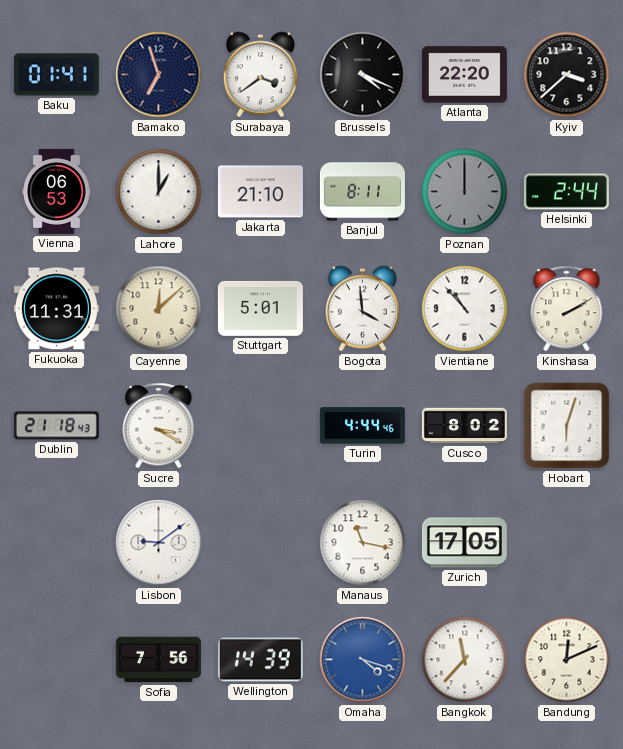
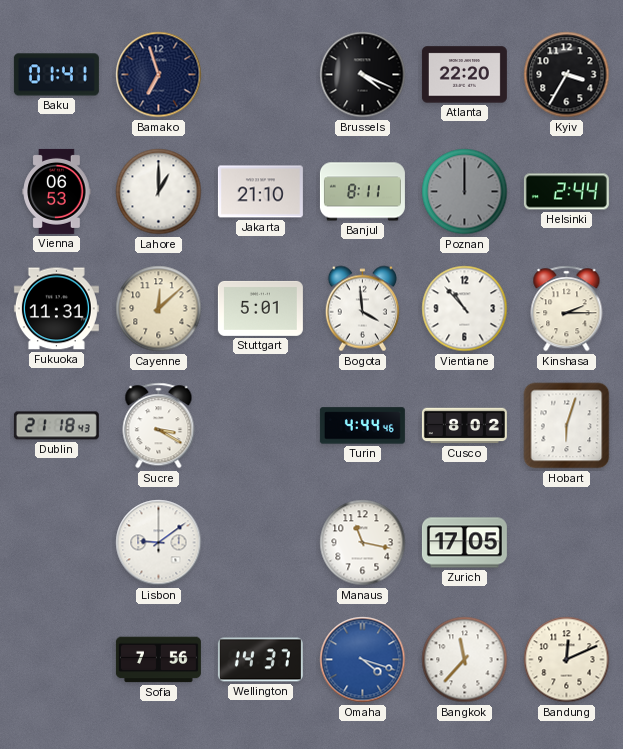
Surabaya: 3:39 -> none (260, 75)
Kyiv: 3:38 -> 3:35 (567, 75)
Kinshasa: 2:10 -> 2:15 (567, 309)
Wellington: 14:39 -> 14:37 (260, 660)
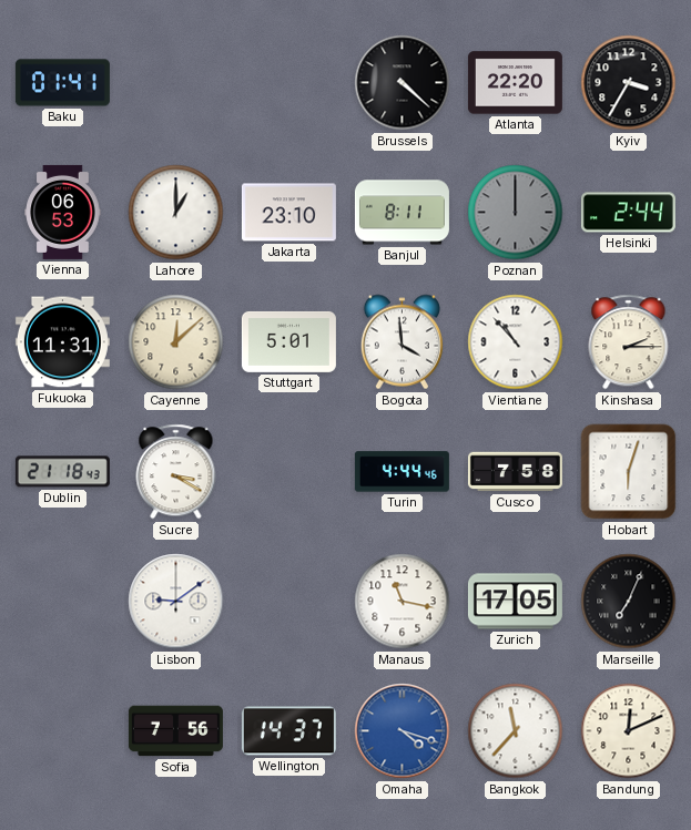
Bamako: 6:57 -> none (159, 75)
Brussels: 4:19 -> 4:22 (403, 83)
Jakarta: 21:10 -> 23:10 (288, 213)
Cusco: 8:02 -> 7:58 (515, 472)
Marseille: none -> 7:04 (629, 602)
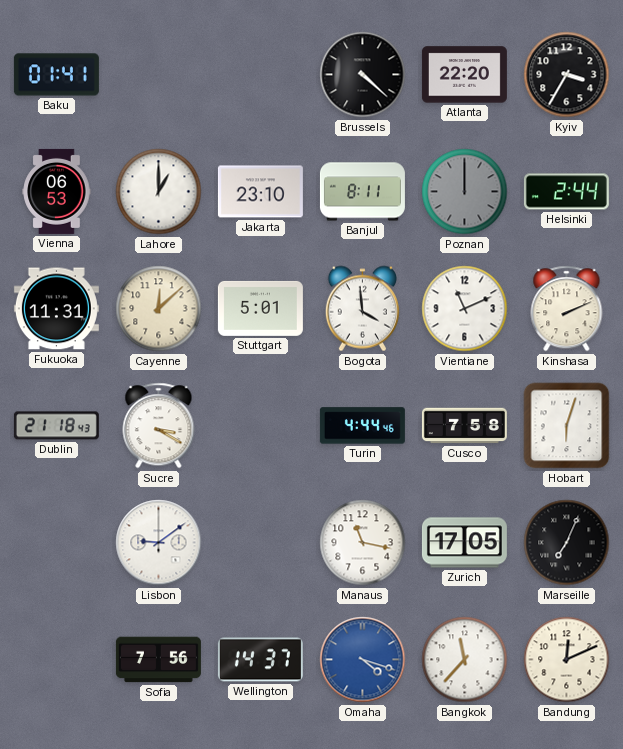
Vientiane: 10:53 -> 11:11 (465, 309)
Kinshasa: 2:15 -> 2:11 (567, 309)
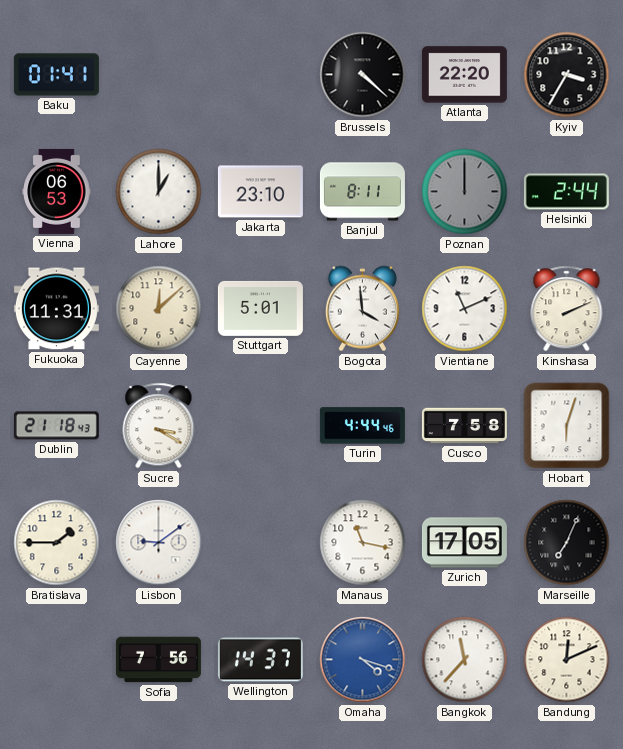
Bratislava: none -> 1:45 (57, 543)
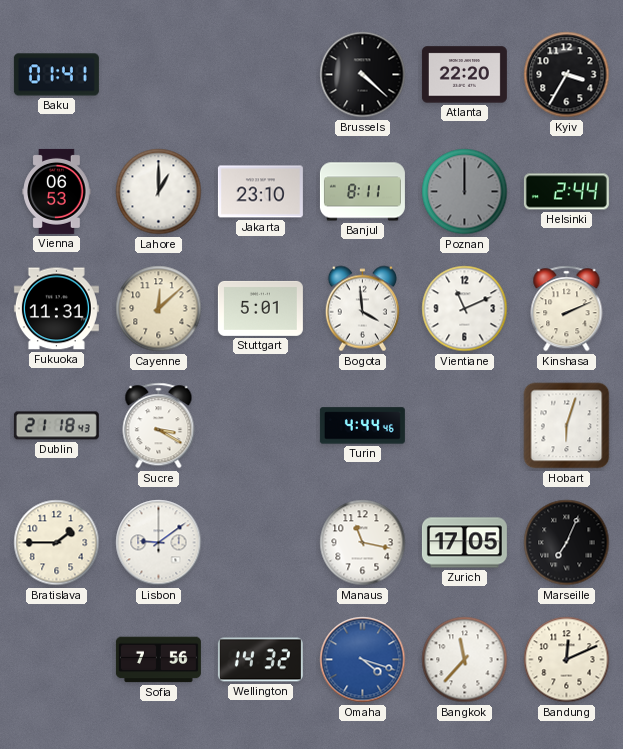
Cusco: 7:58 -> none (464, 426)
Wellington: 14:37 -> 14:32 (260, 660)
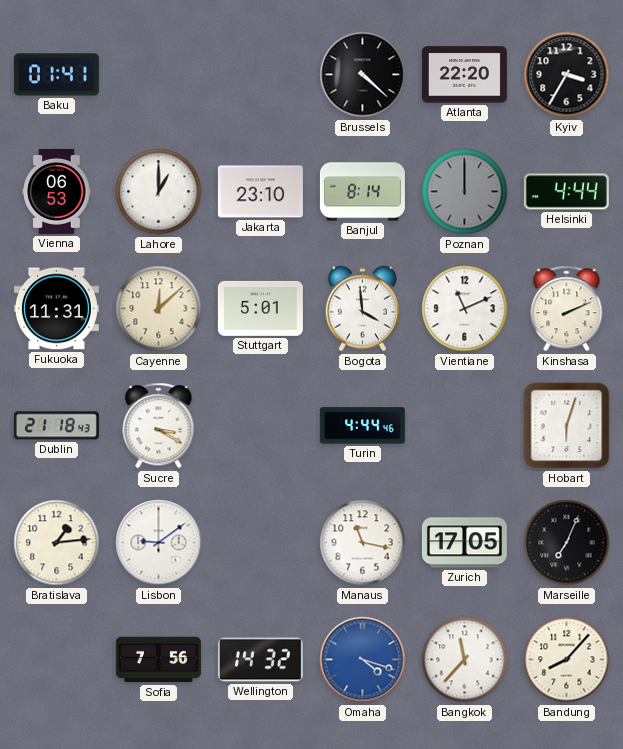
Banjul: 8:11 -> 8:14 (362, 192)
Helsinki: 2:44 -> 4:44 (566, 192)
Bratislava: 1:45 -> 1:14 (57, 543)
Bandung: 12:11 -> 8:07 (567, 660)
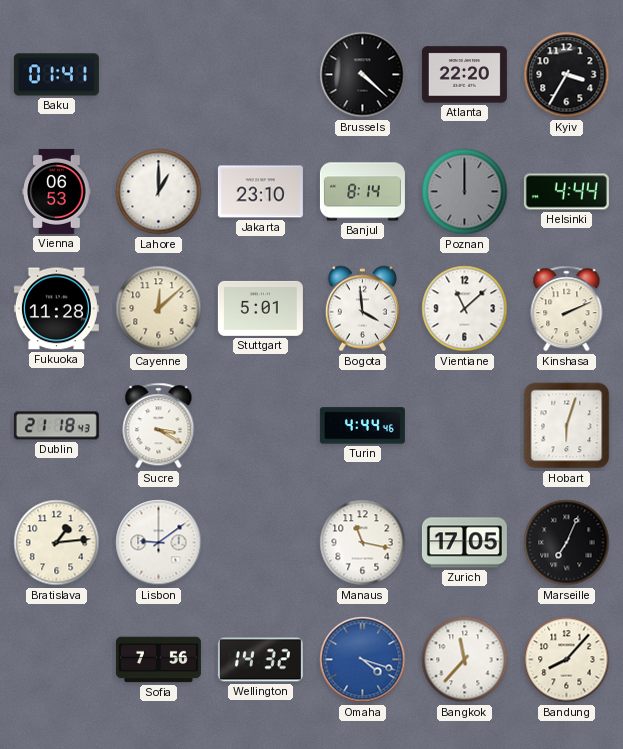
Fukuoka: 11:31 -> 11:28 (56, 309)
Vientiane: 11:11 -> 11:08 (465, 309)
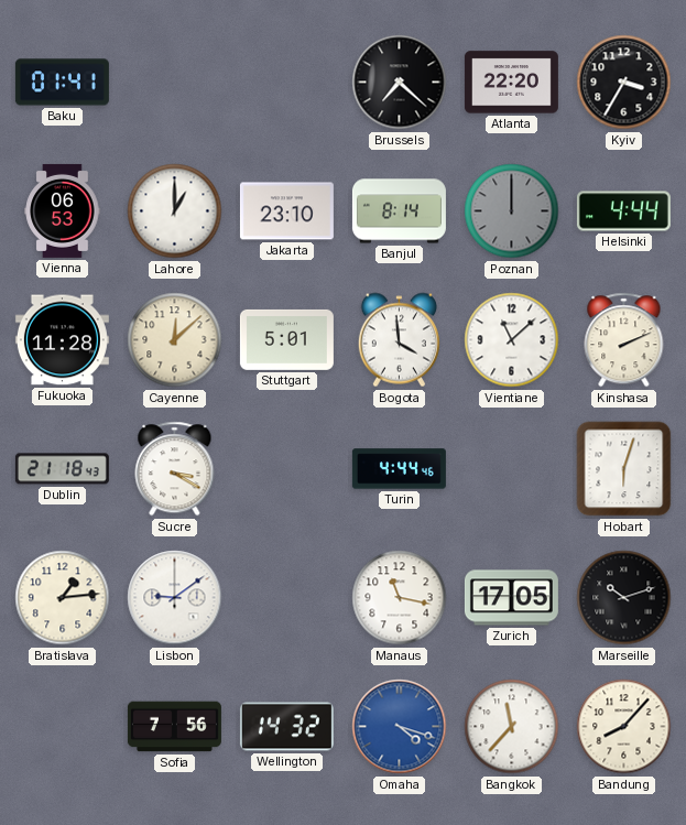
Brussels: 4:22 -> 7:22 (400, 83)
Marseille: 7:04 -> 10:12 (624, 598)
